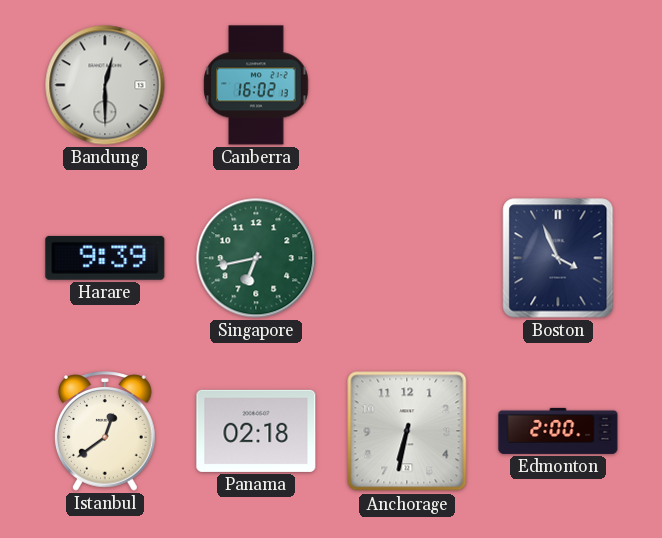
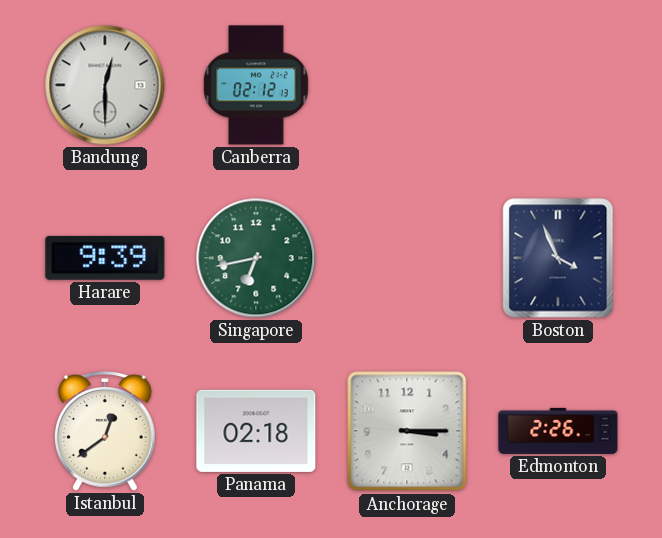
Canberra: 16:02 -> 02:12 (256, 85)
Anchorage: 6:32 -> 3:15 (407, 431)
Edmonton: 2:00 -> 2:26 (558, 431)
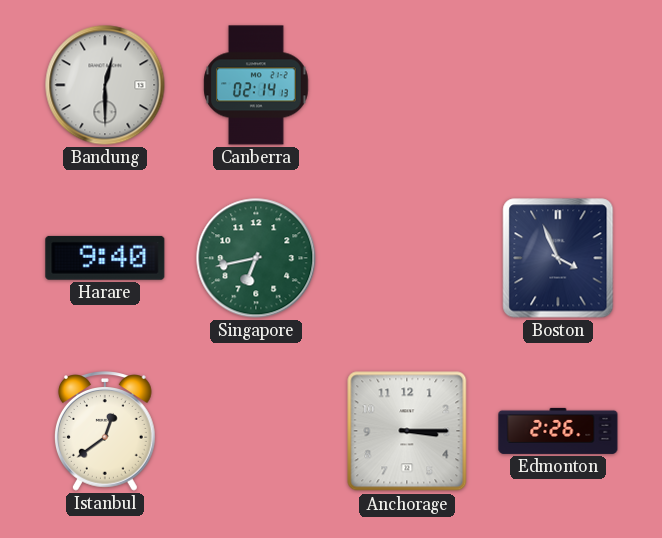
Canberra: 02:12 -> 02:14 (256, 85)
Harare: 9:39 -> 9:40 (105, 258)
Panama: 02:18 -> none (256, 431)
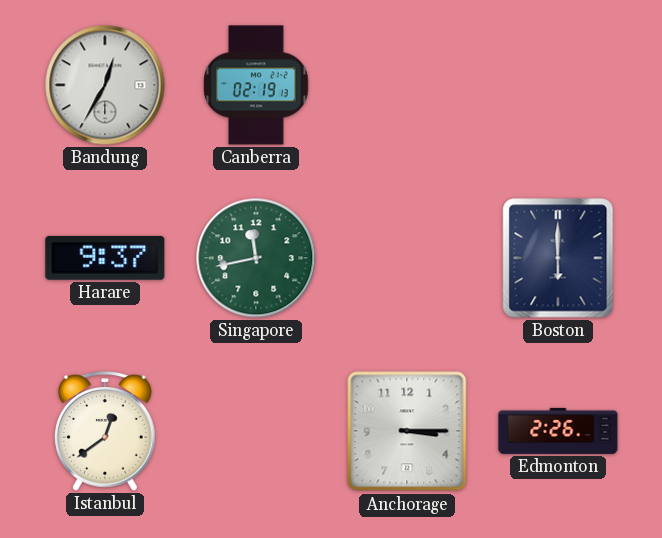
Bandung: 12:30 -> 12:35 (105, 85)
Canberra: 02:14 -> 02:19 (256, 85)
Harare: 9:40 -> 9:37 (105, 258)
Singapore: 6:43 -> 11:43 (256, 258)
Boston: 3:56 -> 6:00 (558, 258)
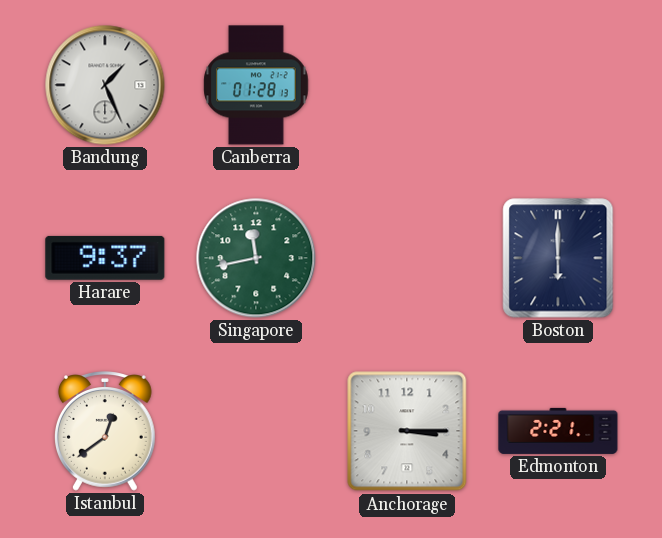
Bandung: 12:35 -> 1:26 (105, 85)
Canberra: 02:19 -> 01:28 (256, 85)
Edmonton: 2:26 -> 2:21 (558, 431)
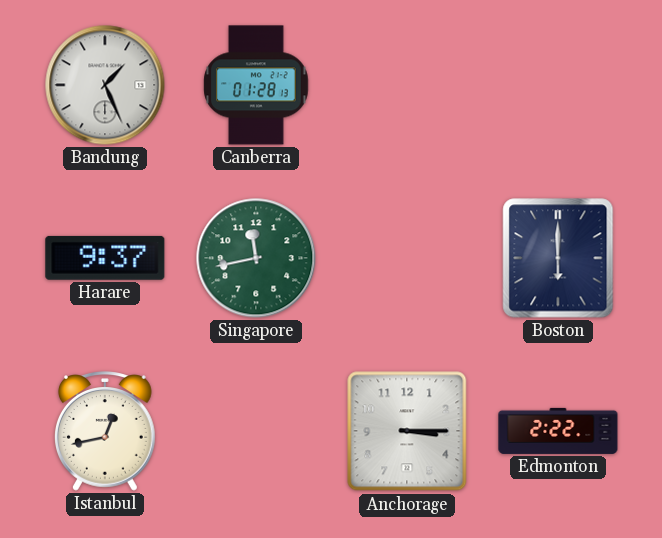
Istanbul: 12:39 -> 12:43 (105, 431)
Edmonton: 2:21 -> 2:22 (558, 431)
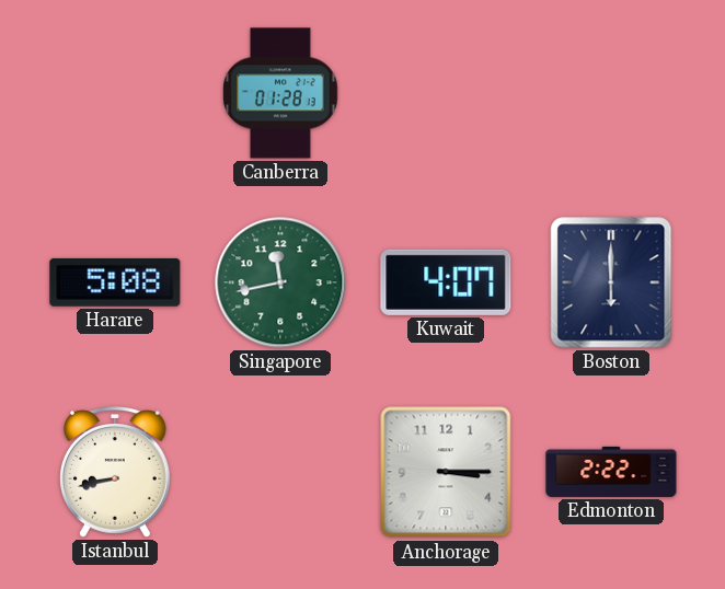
Bandung: 1:26 -> none (105, 85)
Harare: 9:37 -> 5:08 (115, 282)
Kuwait: none -> 4:07 (446, 282)
Istanbul: 12:43 -> 8:43 (115, 472)
